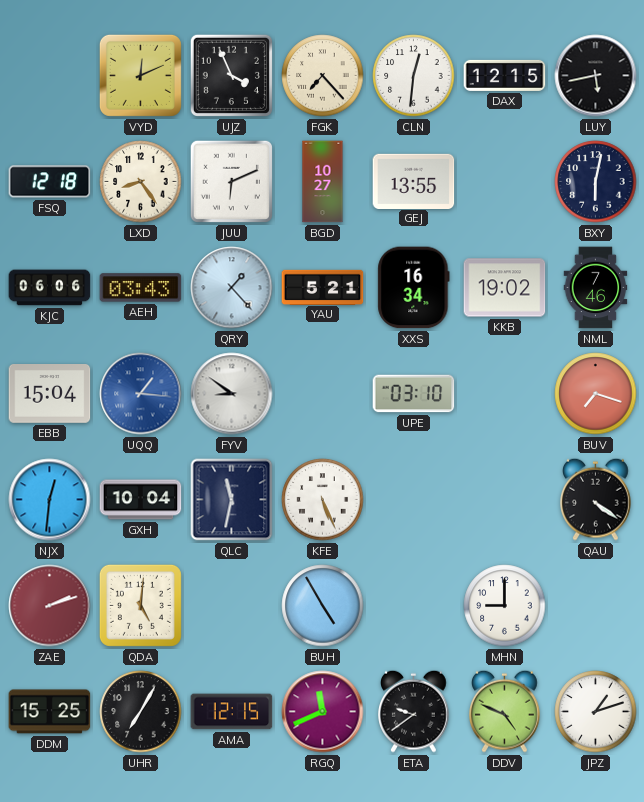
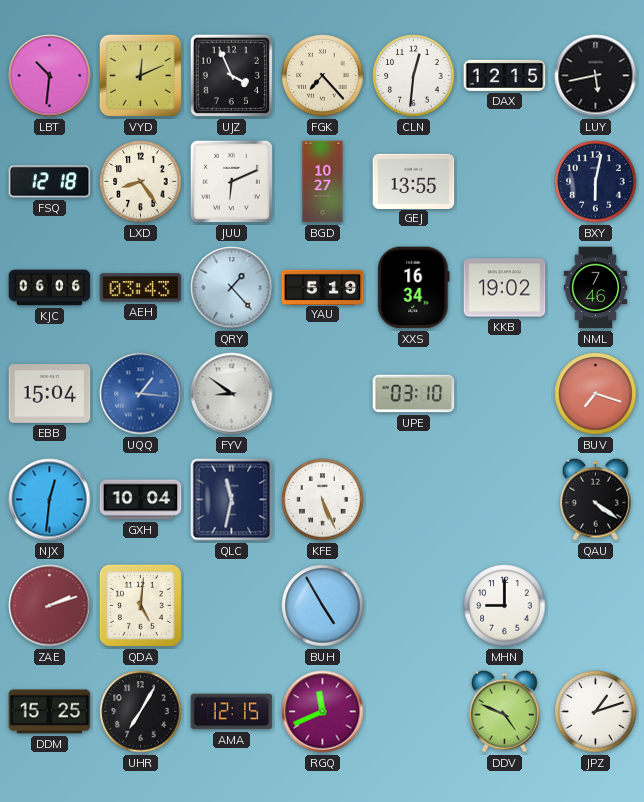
LBT: none -> 10:31 (50, 76)
YAU: 5:21 -> 5:19 (323, 287)
ETA: 9:39 -> none (414, 711)
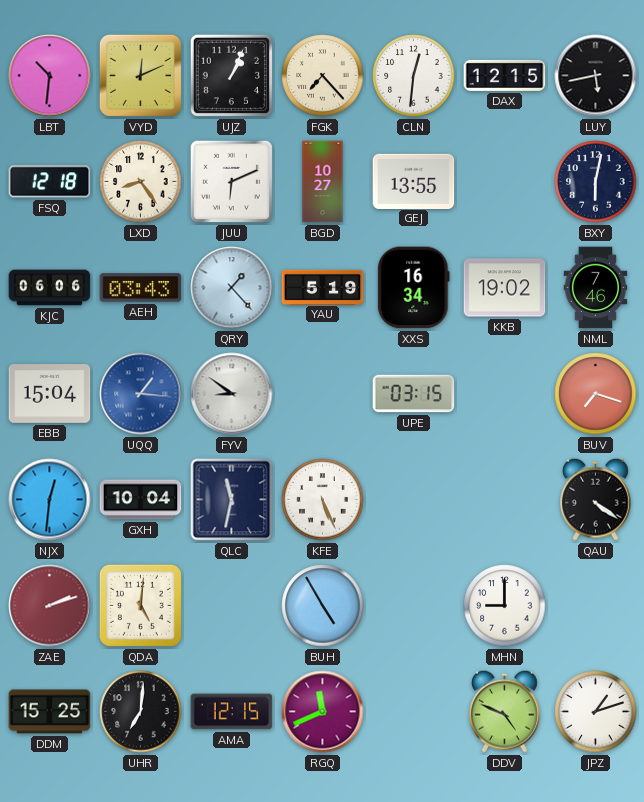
UJZ: 3:56 -> 1:04 (231, 75)
UPE: 03:10 -> 03:15 (414, 394)
UHR: 7:05 -> 7:01 (141, 712)
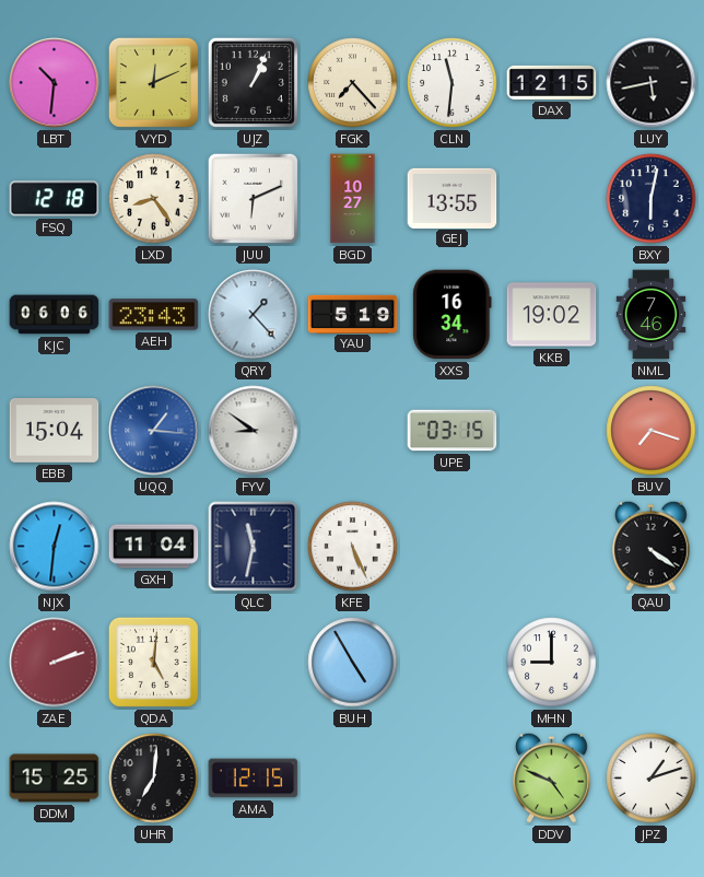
CLN: 12:31 -> 11:31 (453, 83)
AEH: 03:43 -> 23:43 (154, 315)
GXH: 10:04 -> 11:04 (154, 547)
RGQ: 11:41 -> none (323, 712)
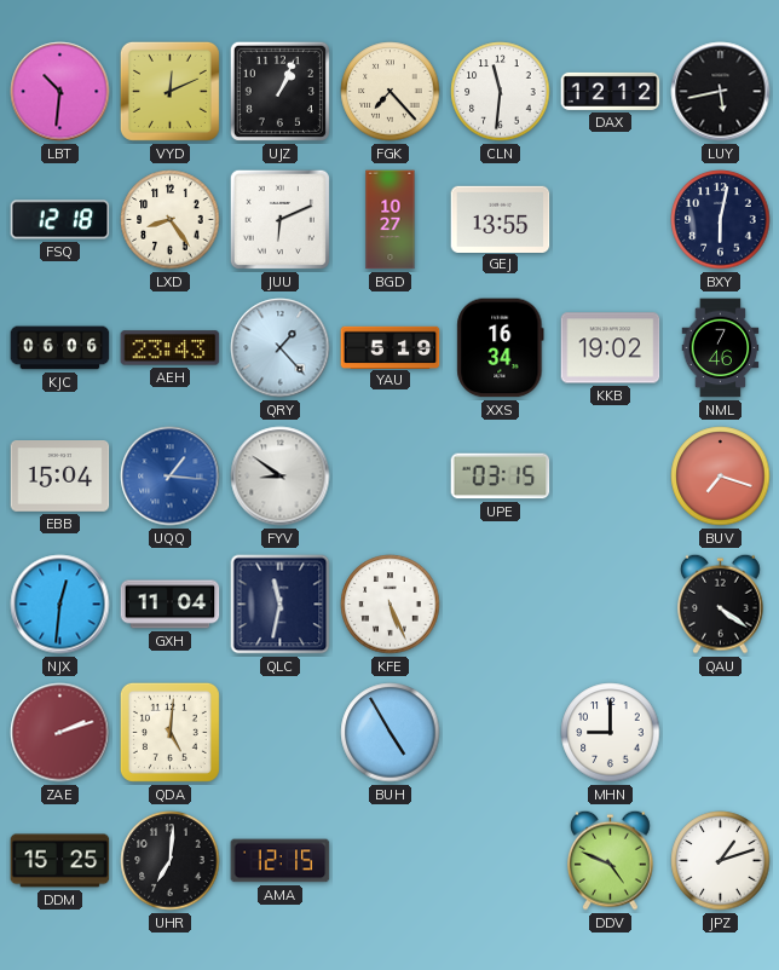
DAX: 12:15 -> 12:12 (611, 91)
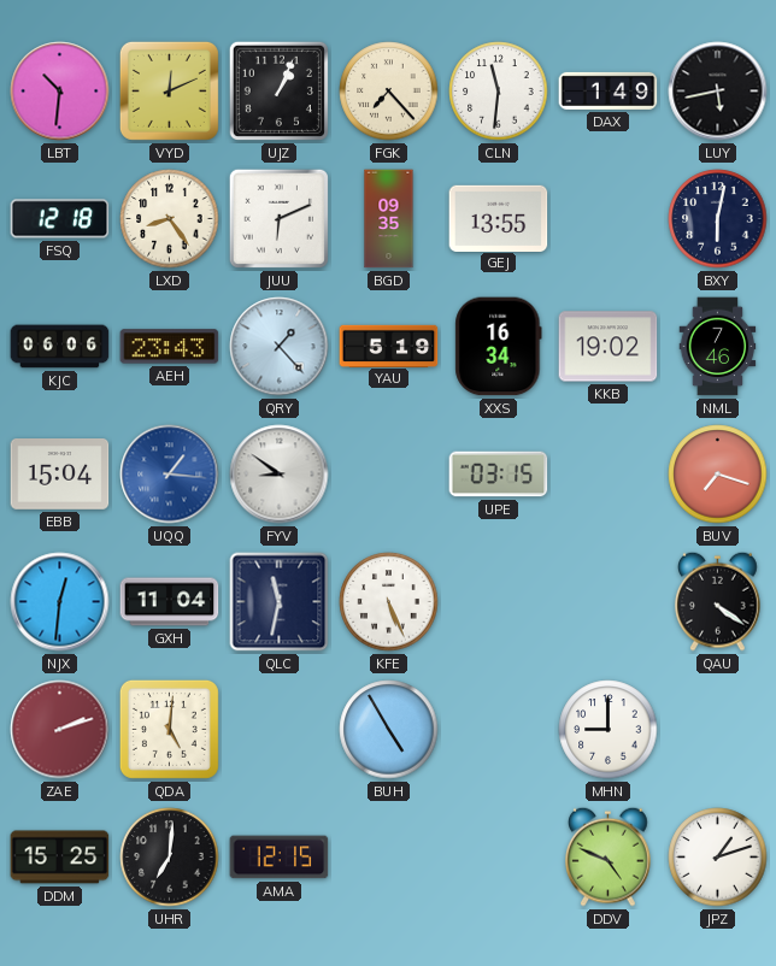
DAX: 12:12 -> 1:49 (609, 90)
BGD: 10:27 -> 09:35 (389, 219)
